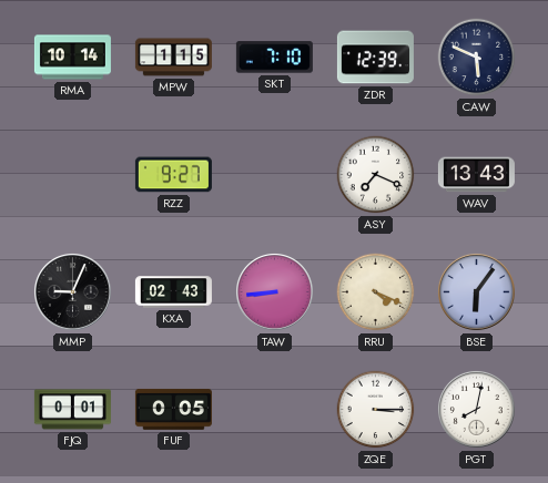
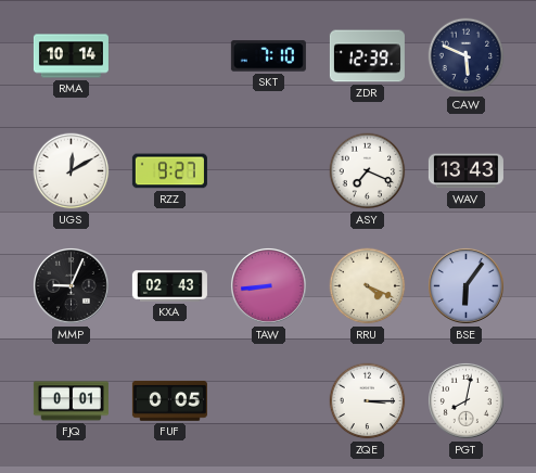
MPW: 1:15 -> none (173, 58)
UGS: none -> 12:10 (72, 171)
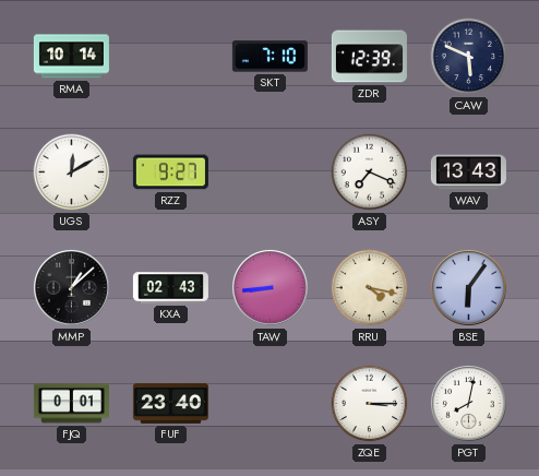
MMP: 9:04 -> 1:08 (72, 288)
RRU: 4:19 -> 4:17 (370, 288)
FUF: 0:05 -> 23:40 (170, 403)
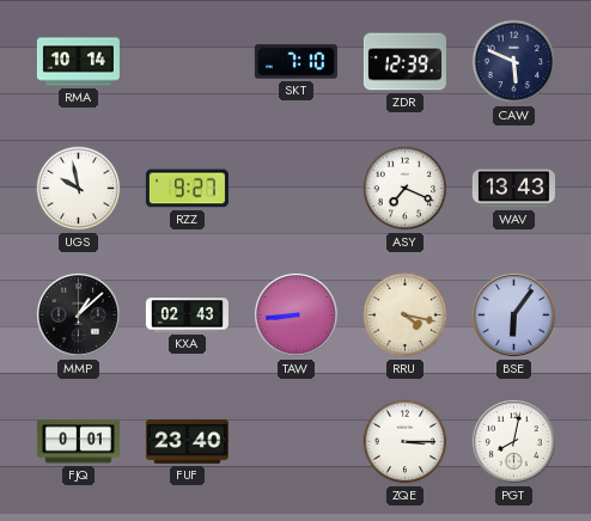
UGS: 12:10 -> 9:58 (79, 189)
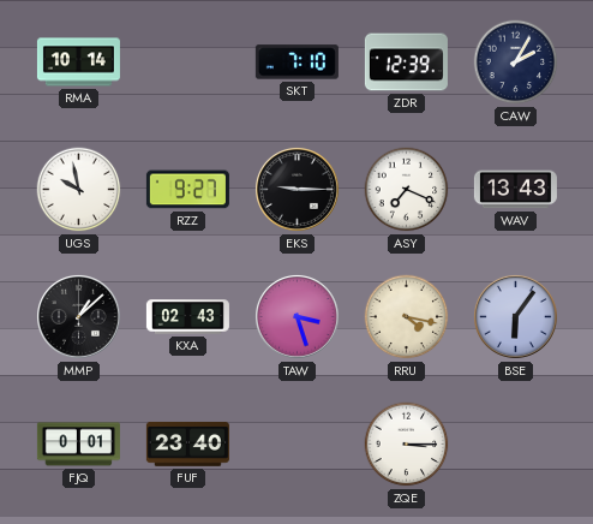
CAW: 5:49 -> 2:05 (516, 62)
EKS: none -> 9:15 (298, 190)
TAW: 8:44 -> 3:27 (298, 317)
PGT: 8:02 -> none (514, 442)
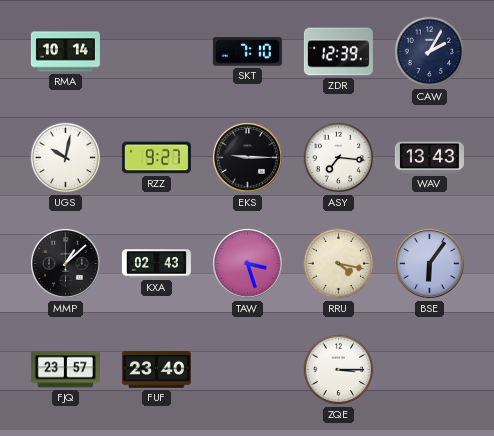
UGS: 9:58 -> 10:02 (66, 158)
ASY: 7:19 -> 7:16 (339, 158)
FJQ: 0:01 -> 23:57 (65, 370)
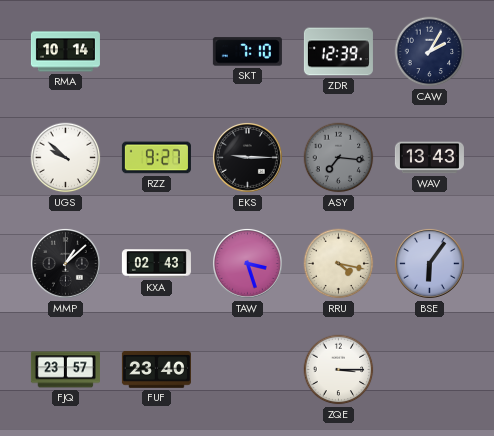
UGS: 10:02 -> 9:52 (66, 158)
ASY dial: white -> grey (339, 158)
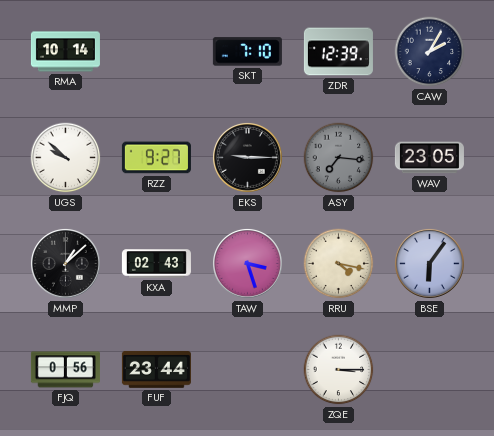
WAV: 13:43 -> 23:05 (429, 158)
FJQ: 23:57 -> 0:56 (65, 370)
FUF: 23:40 -> 23:44 (156, 369)
